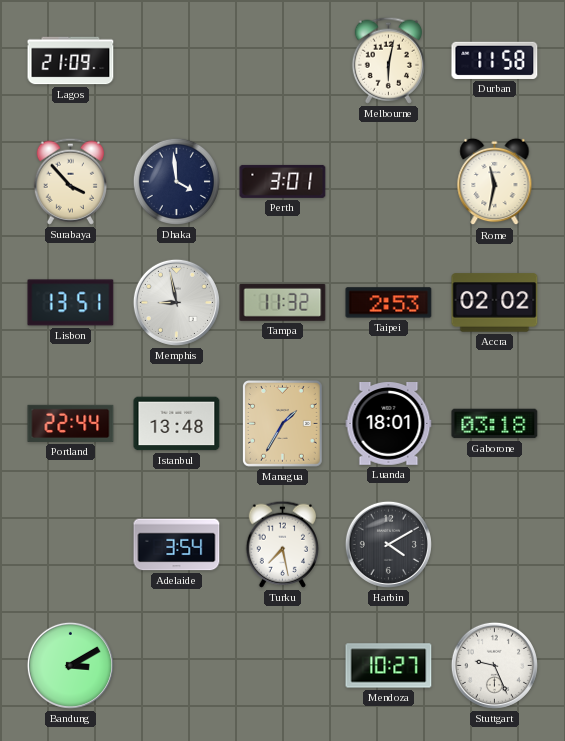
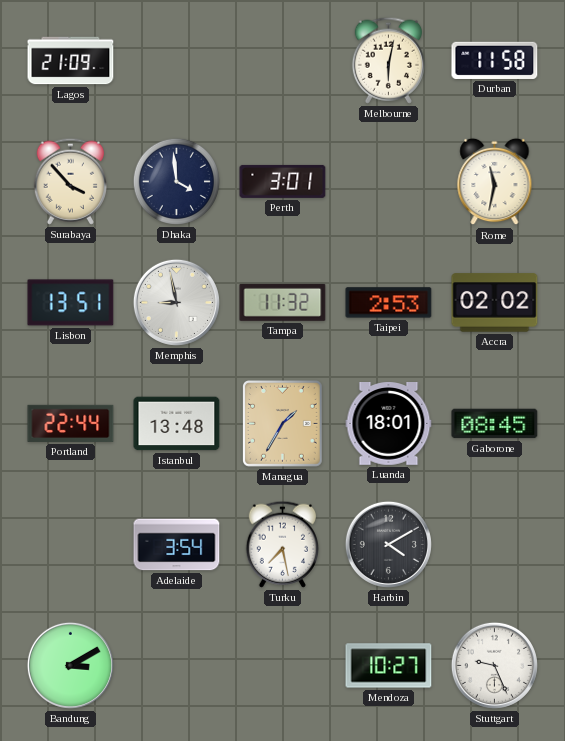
Gaborone: 03:18 -> 08:45 (495, 424)
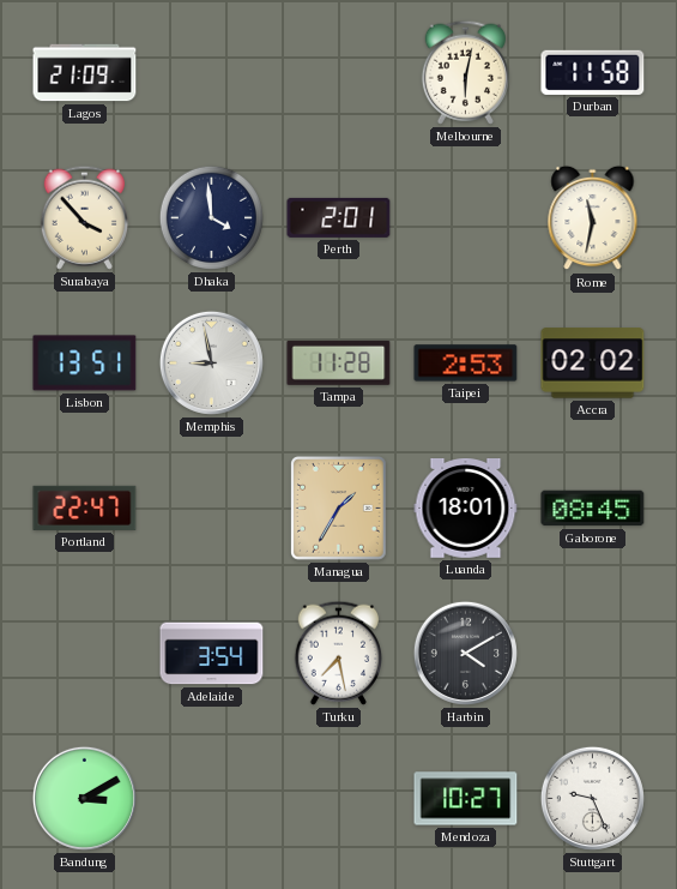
Perth: 3:01 -> 2:01 (339, 217)
Tampa: 11:32 -> 11:28 (339, 362)
Portland: 22:44 -> 22:47 (85, 507)
Istanbul: 13:48 -> none (177, 424)
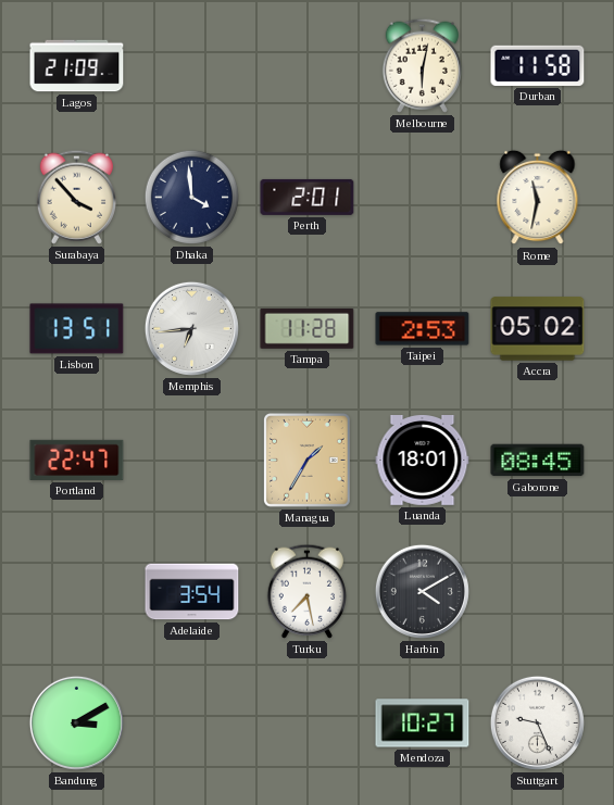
Memphis: 8:58 -> 6:44 (191, 328)
Accra: 02:02 -> 05:02 (538, 329)
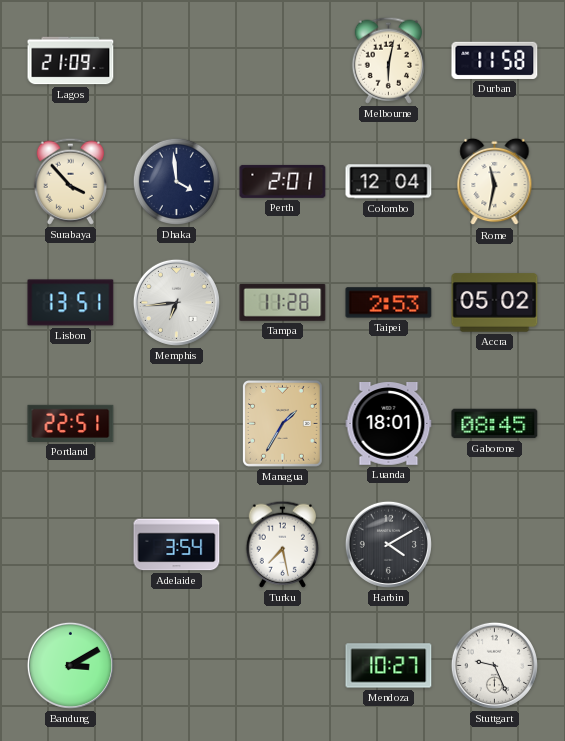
Colombo: none -> 12:04 (389, 182)
Portland: 22:47 -> 22:51 (71, 423)
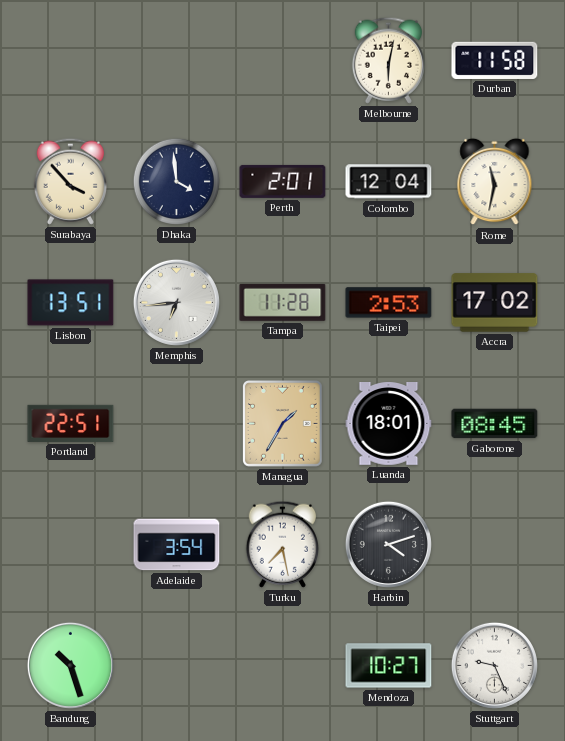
Lagos: 21:09 -> none (71, 61)
Accra: 05:02 -> 17:02 (495, 303)
Harbin: 4:10 -> 4:12 (388, 544)
Bandung: 3:10 -> 10:27 (70, 665)
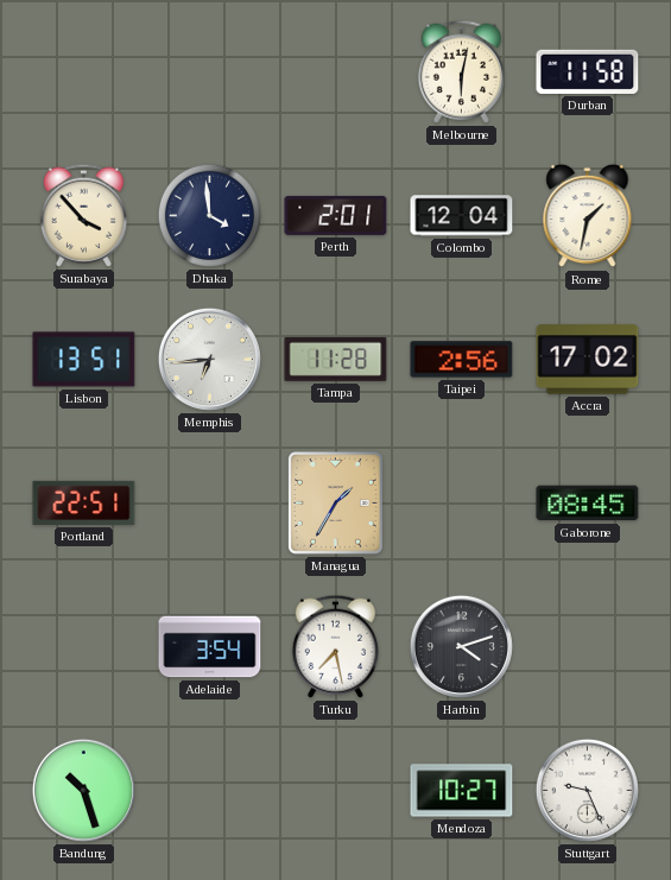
Rome: 11:32 -> 1:32 (588, 216)
Taipei: 2:53 -> 2:56 (462, 360)
Luanda: 18:01 -> none (389, 424)
